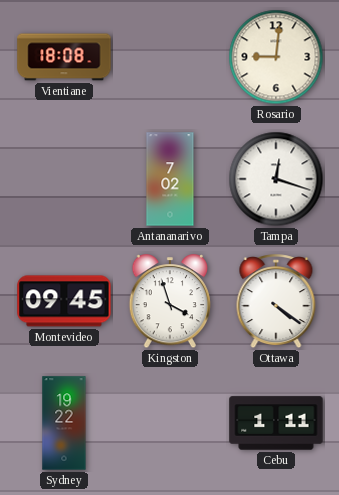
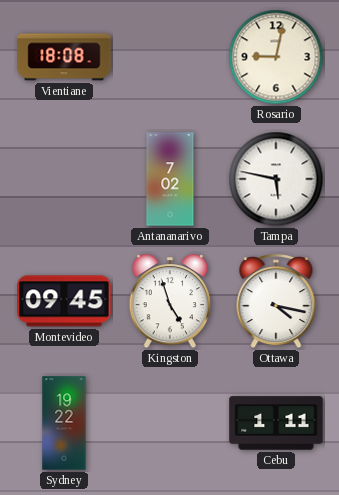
Rosario: 9:01 -> 9:02 (276, 57)
Tampa: 12:18 -> 5:47 (276, 179)
Kingston: 3:57 -> 4:57 (170, 302)
Ottawa: 4:21 -> 4:17 (276, 302)
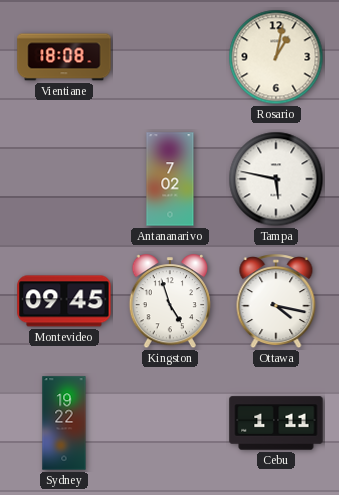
Rosario: 9:02 -> 1:02 (276, 57)
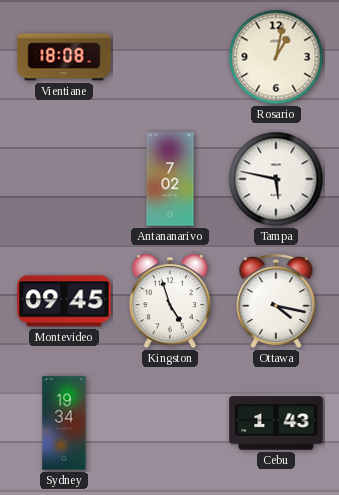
Sydney: 19:22 -> 19:34 (64, 423)
Cebu: 1:11 -> 1:43 (276, 423)
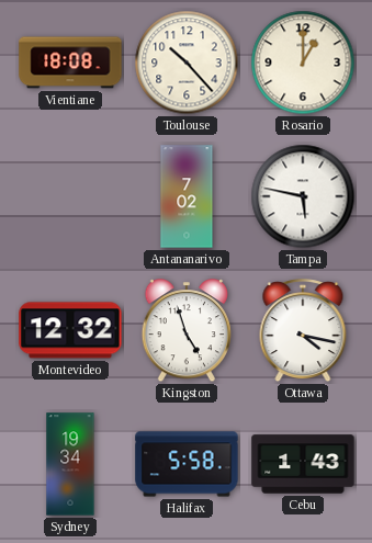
Toulouse: none -> 10:23 (187, 63)
Rosario: 1:02 -> 1:00 (303, 63)
Montevideo: 09:45 -> 12:32 (70, 330)
Halifax: none -> 5:58 (187, 464)
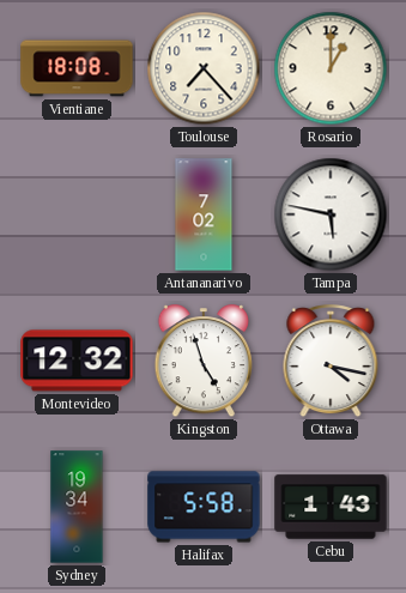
Toulouse: 10:23 -> 7:23 (204, 68)
